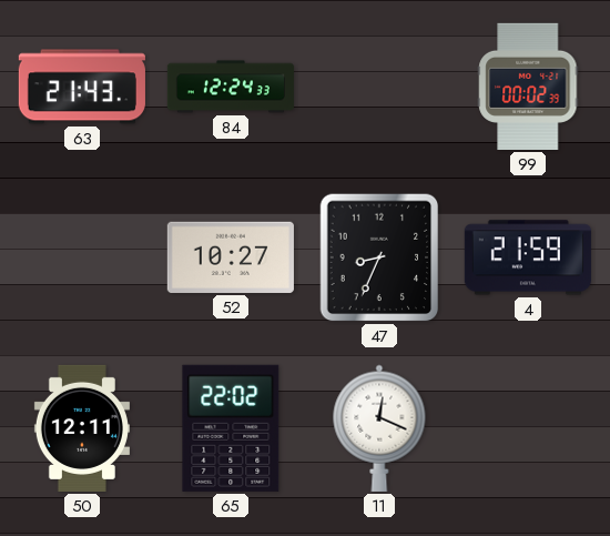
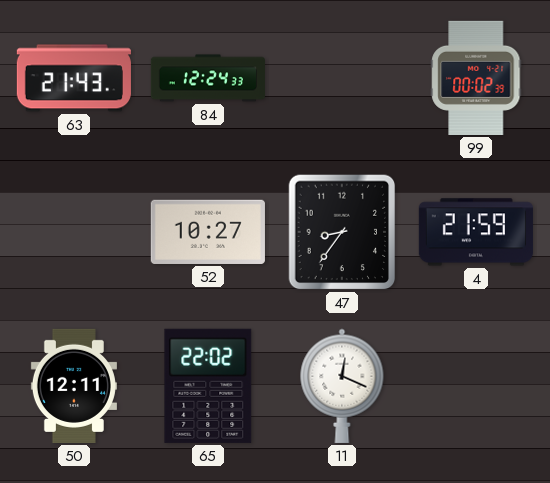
47: 8:34 -> 8:36 (342, 232)
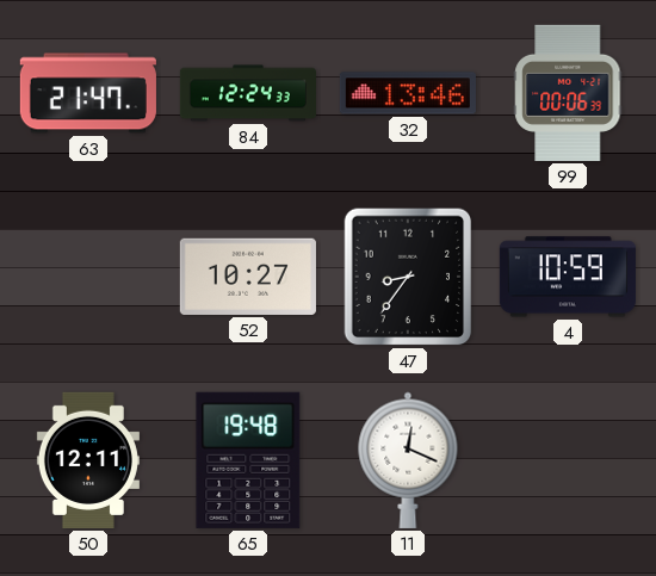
63: 21:43 -> 21:47 (88, 93)
32: none -> 13:46 (408, 93)
99: 00:02 -> 00:06 (568, 93)
4: 21:59 -> 10:59 (568, 277)
65: 22:02 -> 19:48 (248, 460)
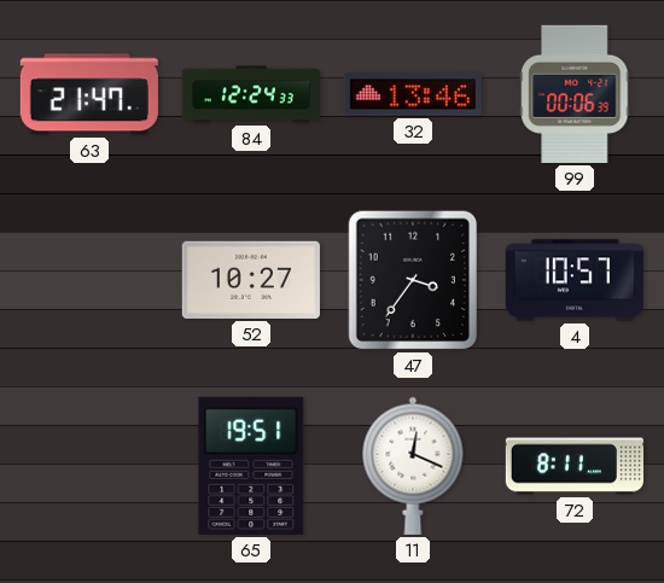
47: 8:36 -> 3:36 (413, 280)
4: 10:59 -> 10:57 (575, 280)
50: 12:11 -> none (88, 460)
65: 19:48 -> 19:51 (251, 466)
72: none -> 8:11 (575, 466)
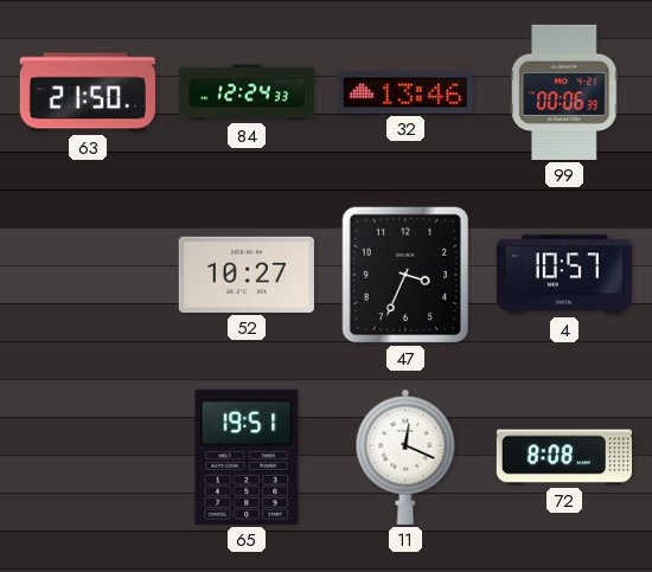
63: 21:47 -> 21:50 (88, 92)
47: 3:36 -> 3:34 (405, 275)
72: 8:11 -> 8:08 (564, 457)
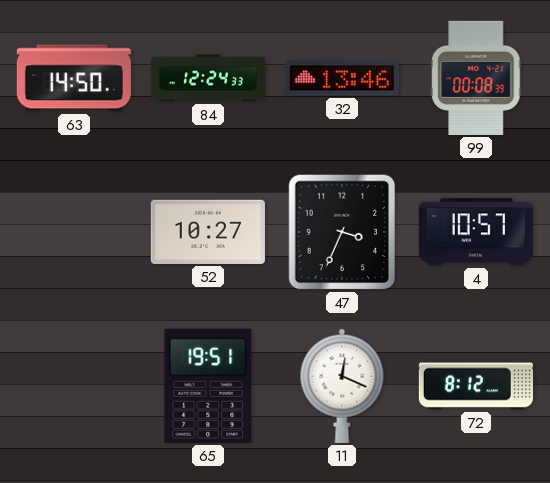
63: 21:50 -> 14:50 (74, 78)
99: 00:06 -> 00:08 (476, 78)
72: 8:08 -> 8:12 (476, 386)
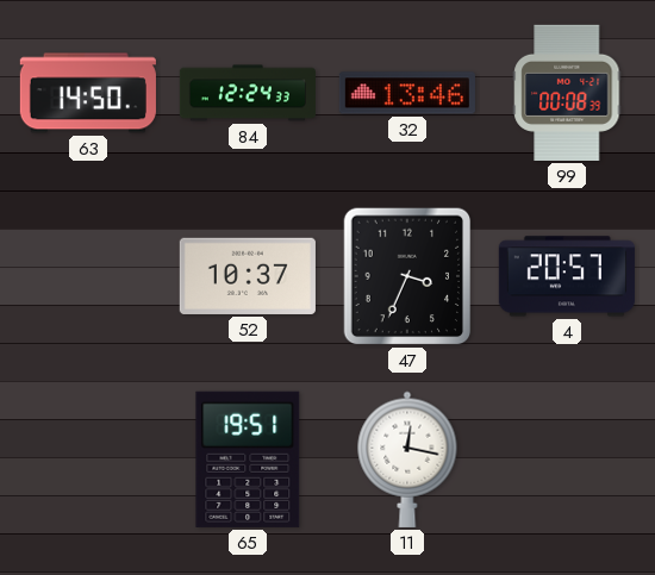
52: 10:27 -> 10:37 (248, 276)
4: 10:57 -> 20:57 (567, 276)
11: 12:19 -> 12:17 (407, 460)
72: 8:12 -> none (476, 386)
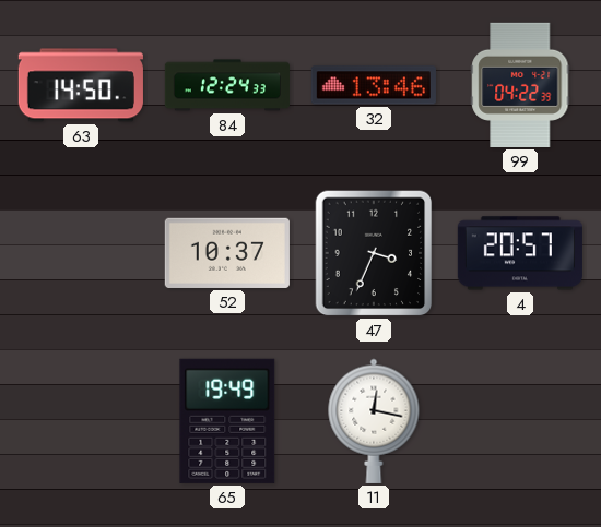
99: 00:08 -> 04:22 (520, 85)
65: 19:51 -> 19:49 (227, 421)
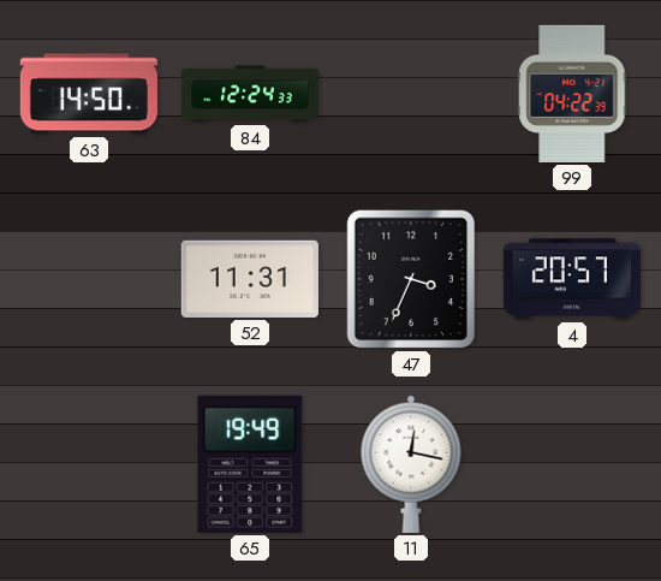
32: 13:46 -> none (374, 85)
52: 10:37 -> 11:31 (250, 279)
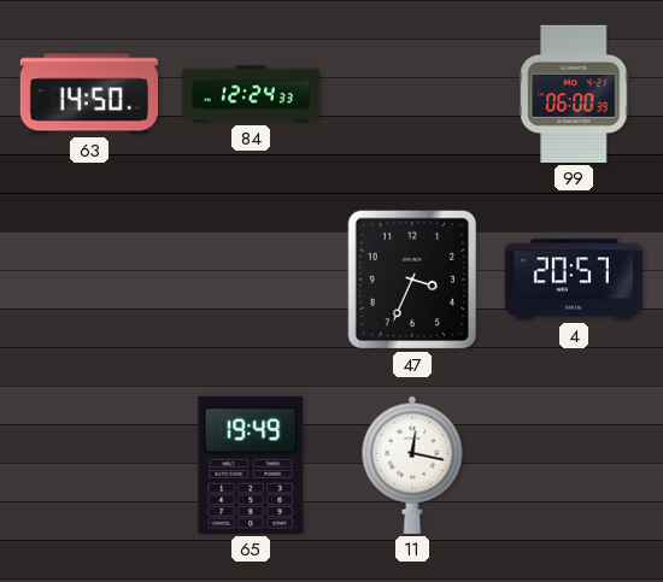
99: 04:22 -> 06:00 (574, 94)
52: 11:31 -> none (250, 279)
